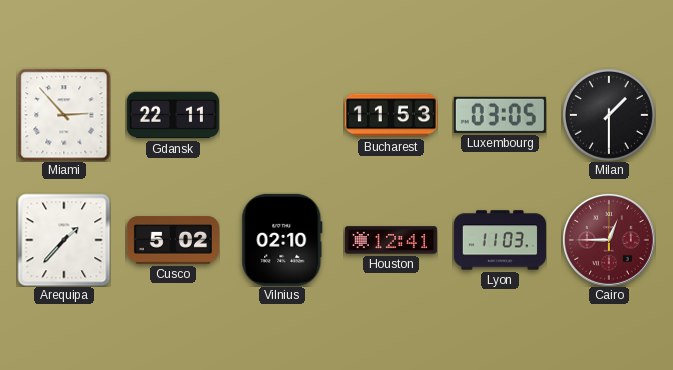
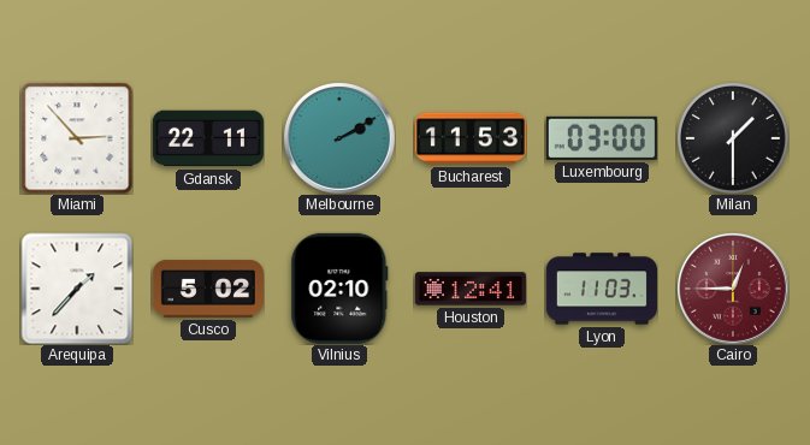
Melbourne: none -> 2:10 (339, 138)
Luxembourg: 03:05 -> 03:00 (602, 138)
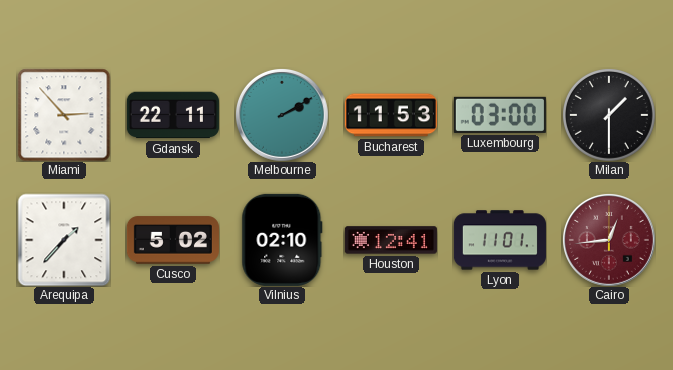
Lyon: 11:03 -> 11:01 (500, 240)
Cairo: 12:45 -> 12:44 (609, 240)
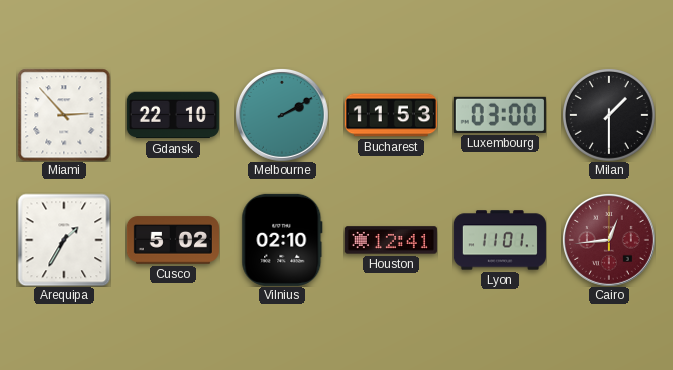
Gdansk: 22:11 -> 22:10 (173, 115)
Arequipa: 1:37 -> 1:35 (64, 240)
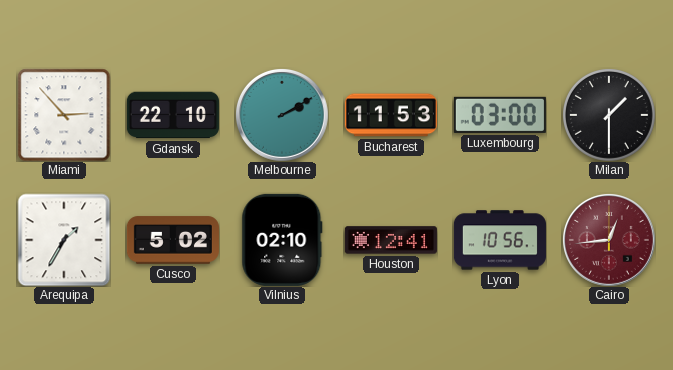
Lyon: 11:01 -> 10:56 (500, 240)
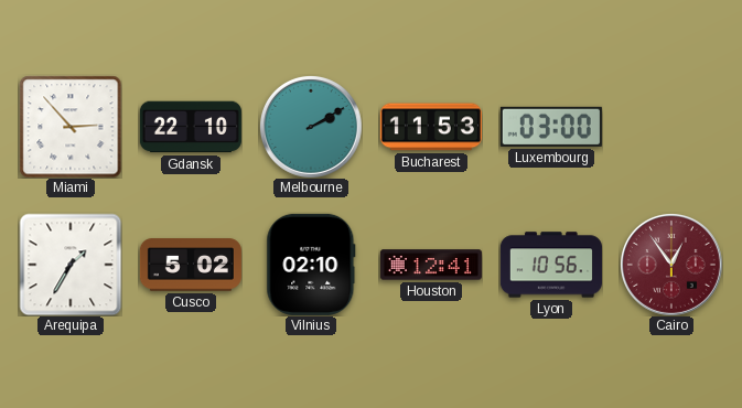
Milan: 1:30 -> none (609, 115)
Cairo: 12:44 -> 12:54 (671, 265)
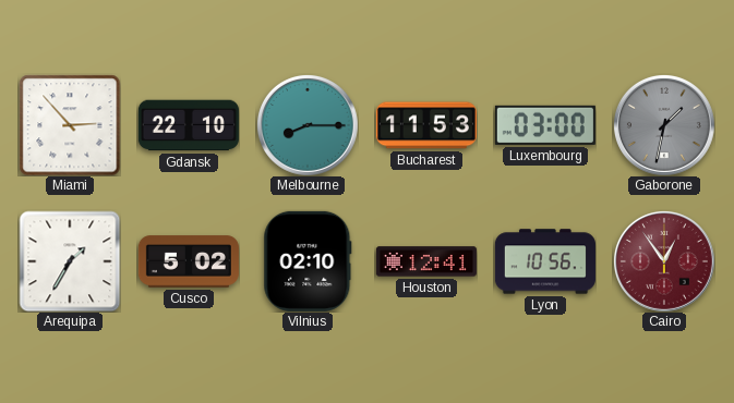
Melbourne: 2:10 -> 8:15 (308, 125)
Gaborone: none -> 1:32 (664, 125)
